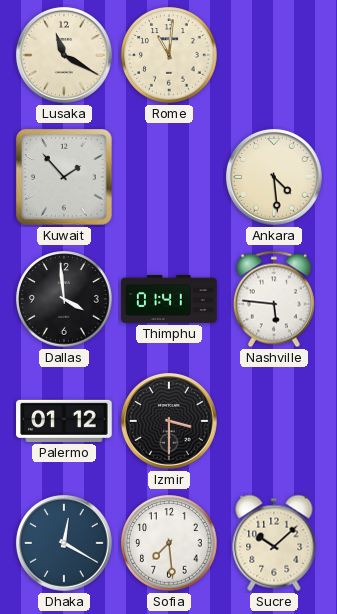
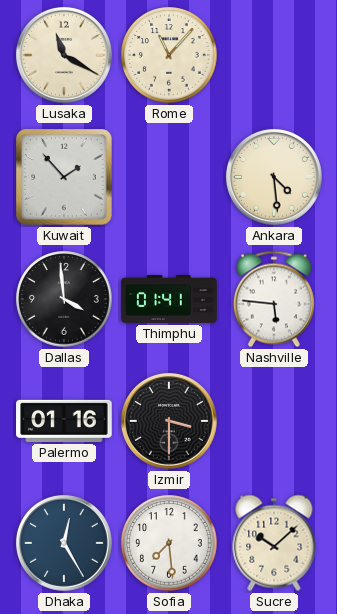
Rome: 11:01 -> 11:07 (169, 55)
Palermo: 01:12 -> 01:16 (64, 421)
Dhaka: 12:20 -> 12:25 (64, 543)
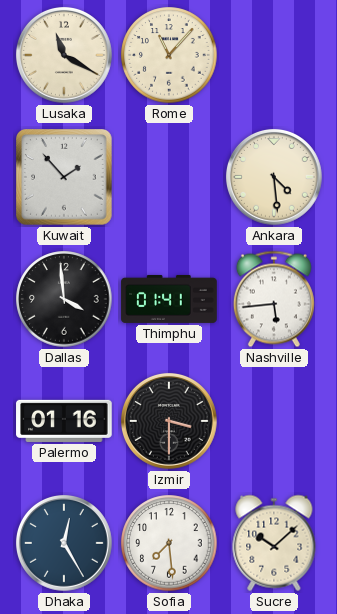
Nashville: 5:46 -> 5:44 (274, 299)
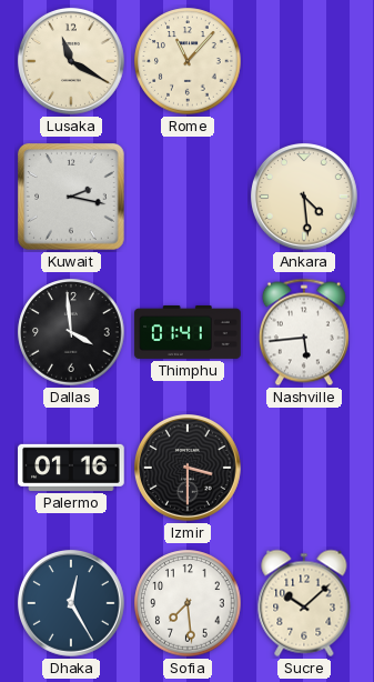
Kuwait: 1:53 -> 2:17 (72, 198)
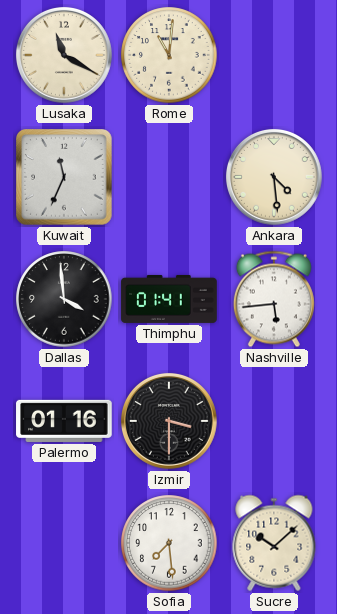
Rome: 11:07 -> 11:01 (169, 55)
Kuwait: 2:17 -> 11:34 (65, 178)
Dhaka: 12:25 -> none (71, 603)
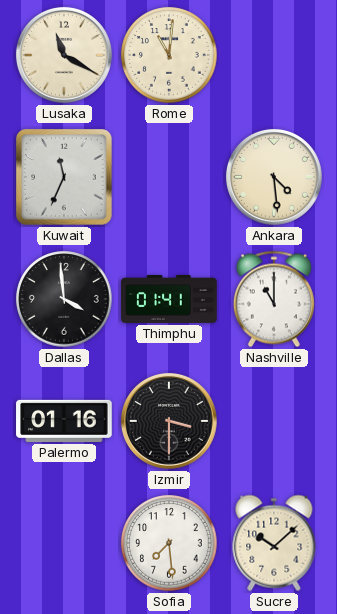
Nashville: 5:44 -> 11:00 (274, 299)
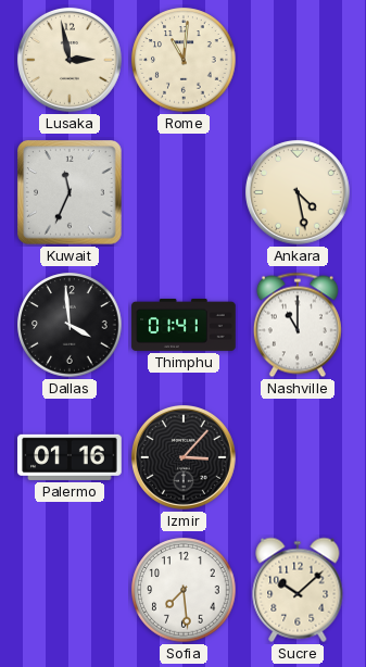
Lusaka: 11:20 -> 2:58 (70, 60)
Ankara: 4:29 -> 4:28 (298, 192)
Izmir: 3:30 -> 3:07 (184, 457)
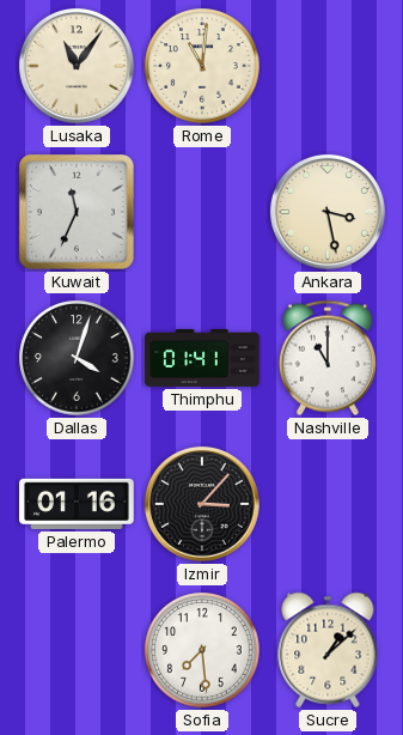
Lusaka: 2:58 -> 11:06 (77, 66)
Ankara: 4:28 -> 3:28 (328, 212)
Dallas: 3:59 -> 4:03 (77, 358)
Sucre: 10:08 -> 1:08 (328, 650)
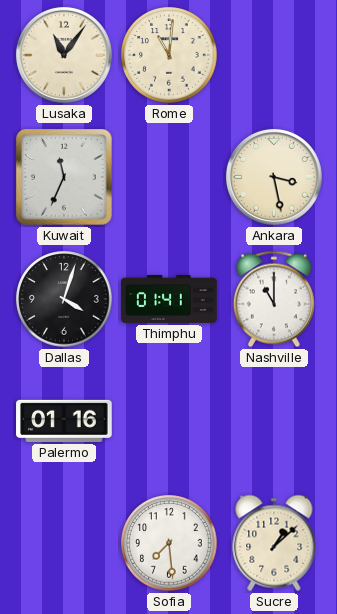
Izmir: 3:07 -> none (202, 504)
